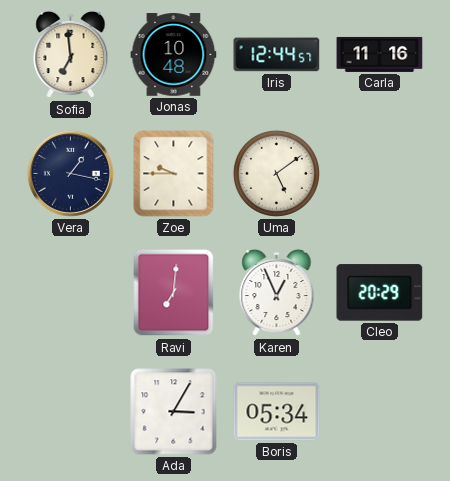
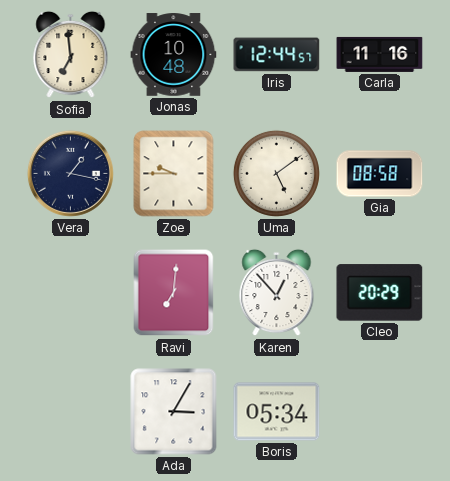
Gia: none -> 08:58 (380, 174)
Karen: 12:56 -> 12:53 (277, 293)
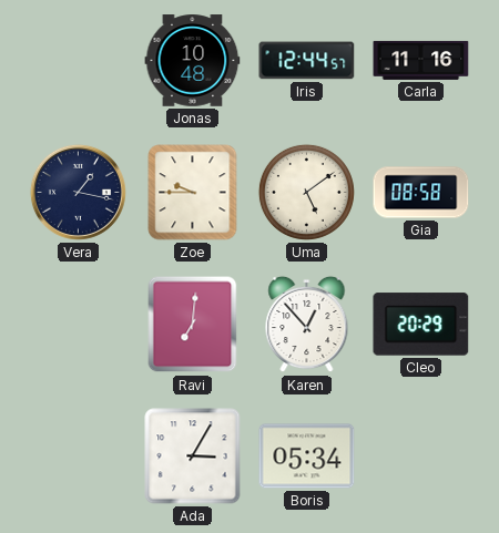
Sofia: 6:59 -> none (71, 55)
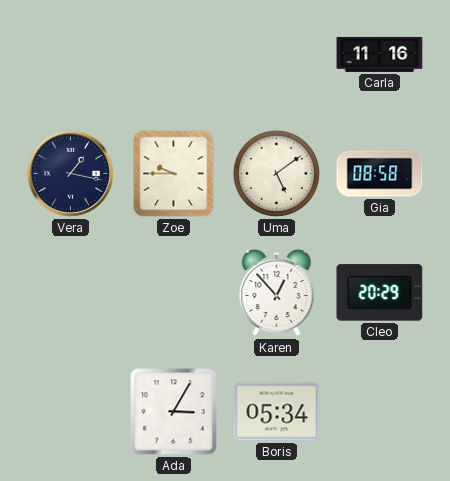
Jonas: 10:48 -> none (193, 61)
Iris: 12:44 -> none (307, 61)
Ravi: 7:01 -> none (193, 325)
